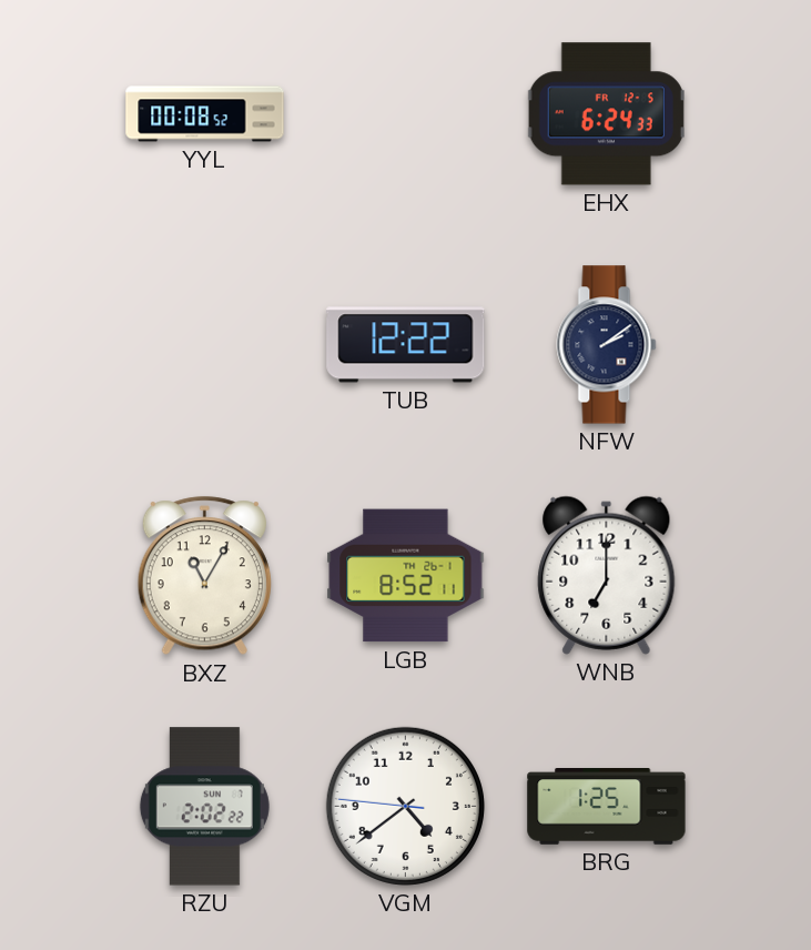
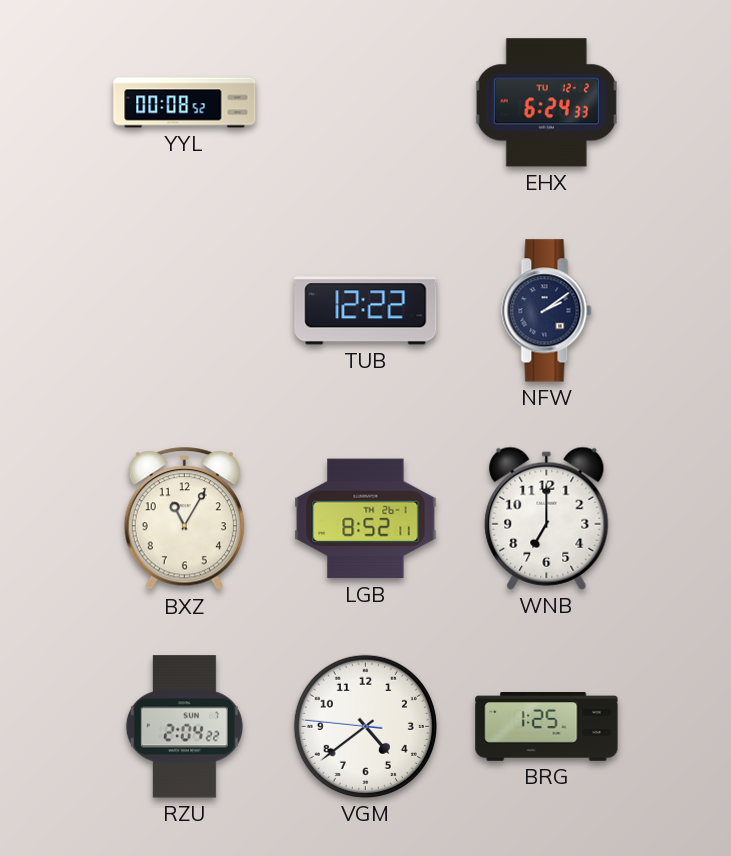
EHX date: FR 12-5 -> TU 12-2 (546, 103)
RZU: 2:02 -> 2:04 (184, 727)
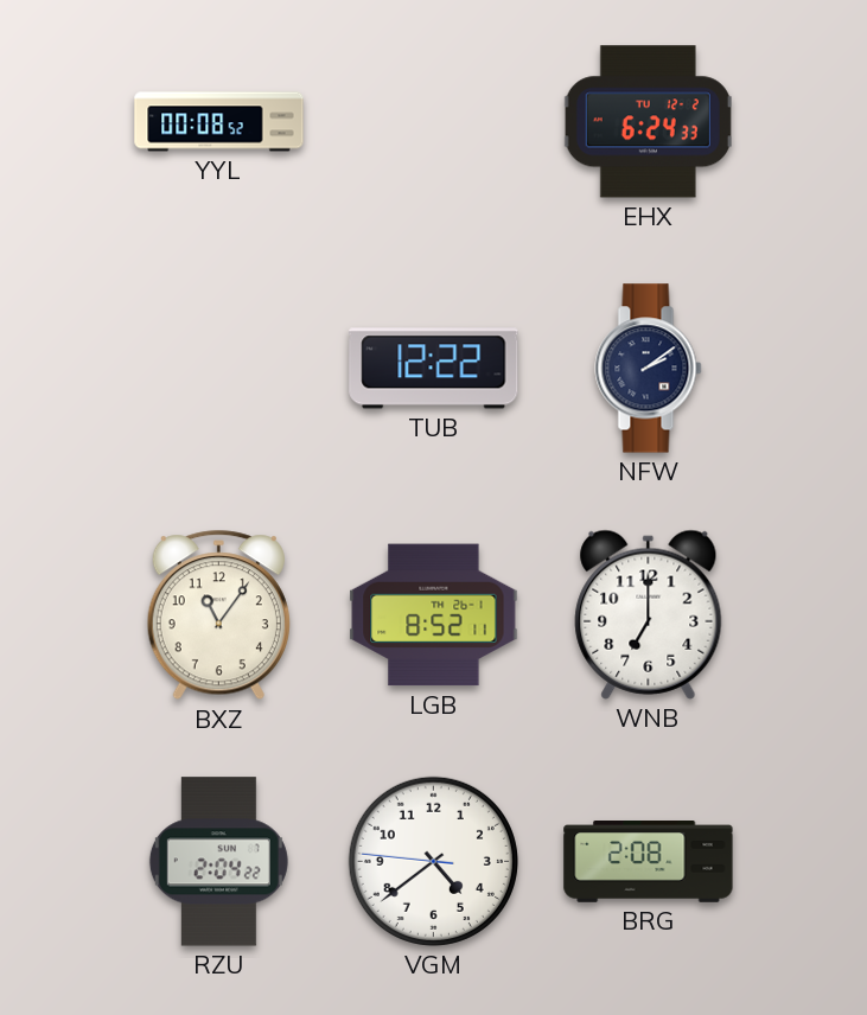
BXZ: 11:05 -> 11:06 (218, 615)
BRG: 1:25 -> 2:08 (649, 862)
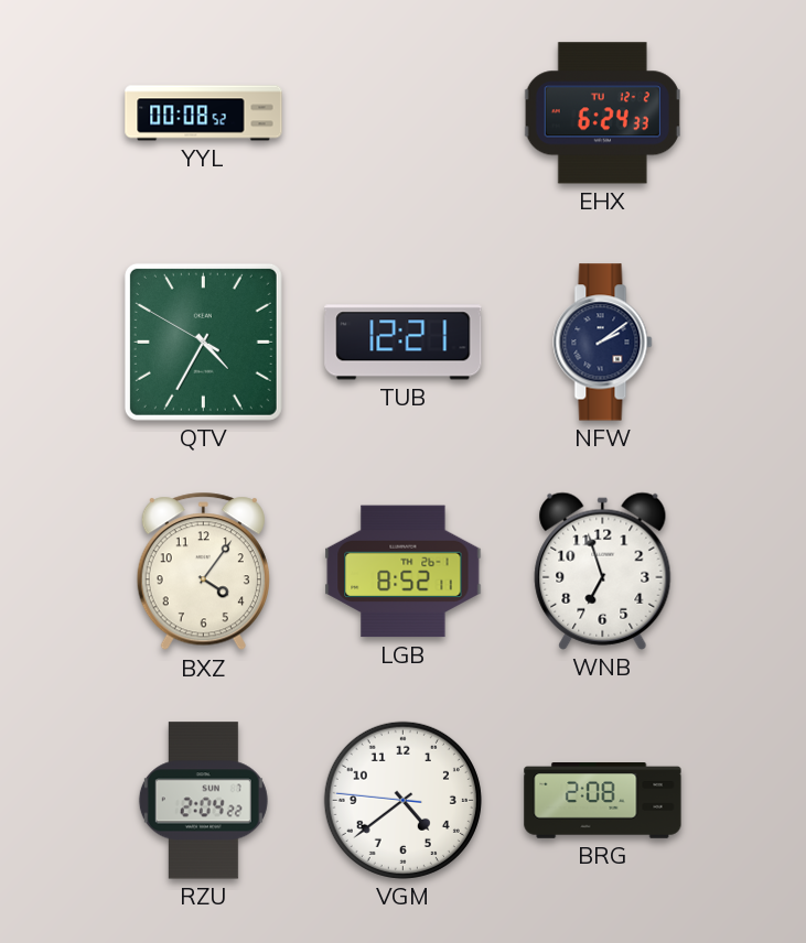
QTV: none -> 4:34 (203, 342)
TUB: 12:22 -> 12:21 (404, 343)
BXZ: 11:06 -> 4:06 (203, 572)
WNB: 7:00 -> 6:57 (603, 571)
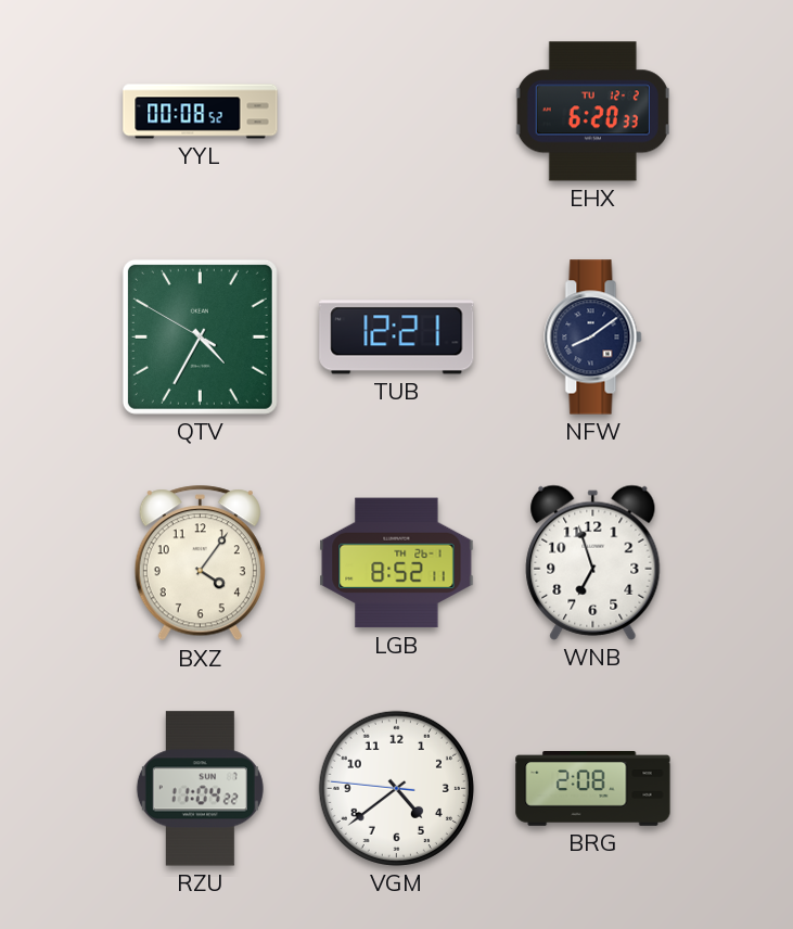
EHX: 6:24 -> 6:20 (592, 112)
NFW: 2:09 -> 8:09 (593, 338)
RZU: 2:04 -> 11:04 (200, 789)
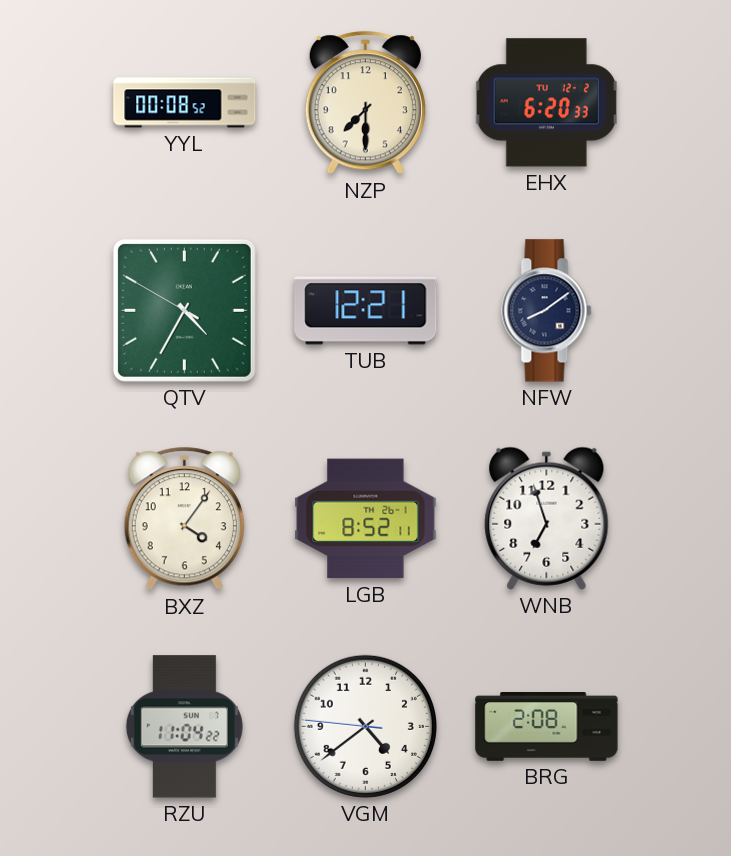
NZP: none -> 7:30 (365, 103)
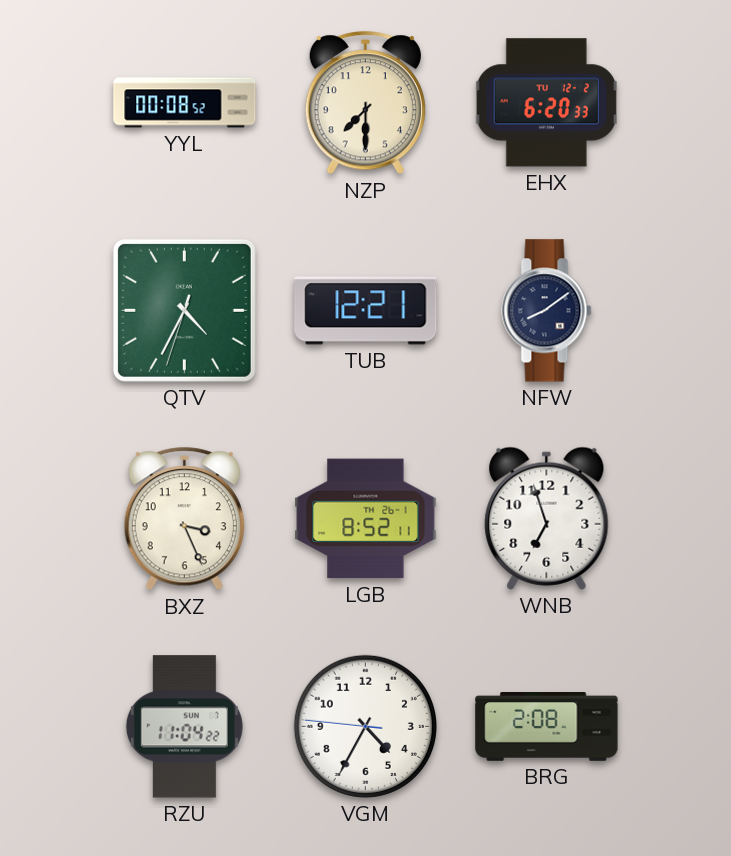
QTV: 4:34:50 -> 4:34:33 (184, 310)
BXZ: 4:06 -> 3:26 (184, 519)
VGM: 4:38 -> 4:34 (365, 726)
